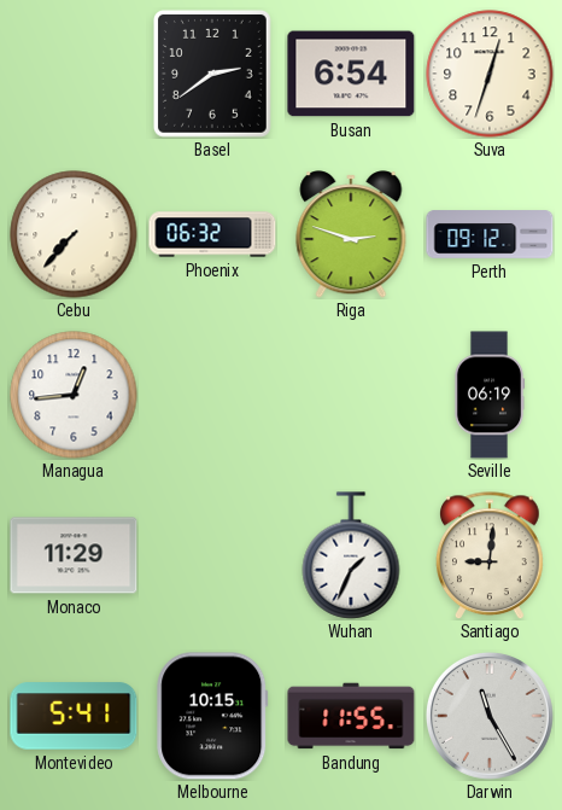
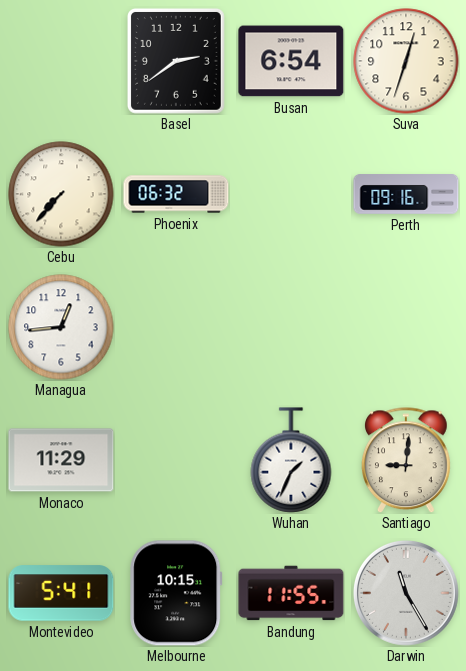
Riga: 2:48 -> none (351, 234)
Perth: 09:12 -> 09:16 (406, 194)
Seville: 06:19 -> none (490, 395)
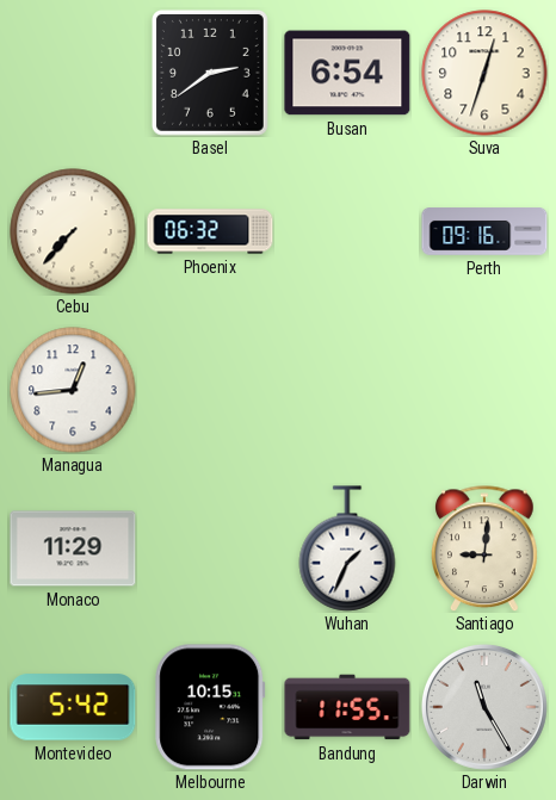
Montevideo: 5:41 -> 5:42 (73, 707)
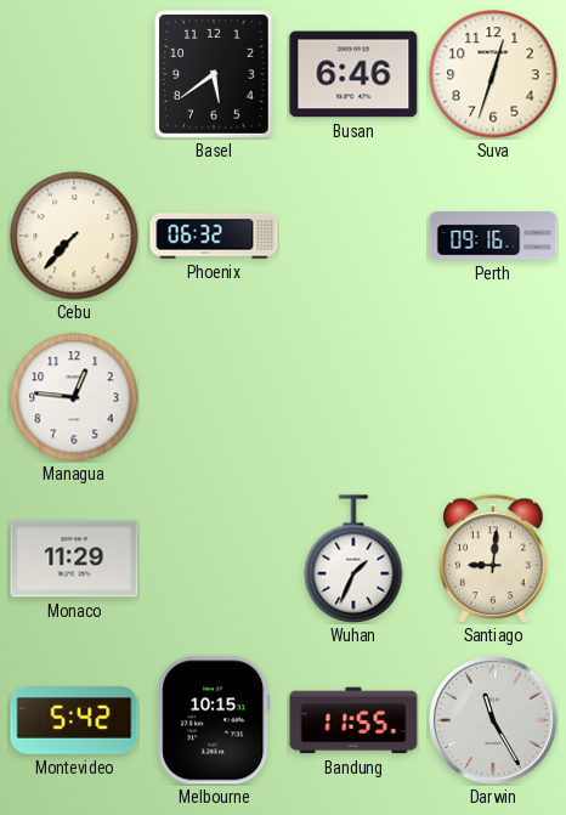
Basel: 2:39 -> 5:39 (214, 74)
Busan: 6:54 -> 6:46 (353, 74)
Managua: 12:44 -> 12:46 (74, 397)
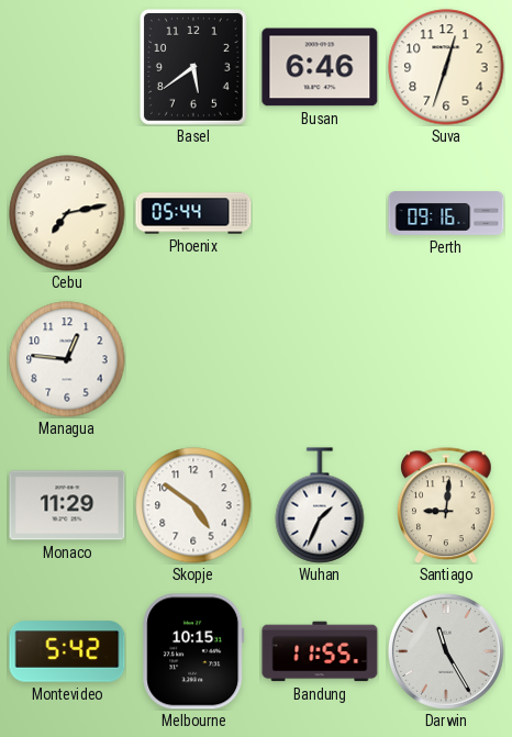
Cebu: 7:37 -> 7:13 (67, 213)
Phoenix: 06:32 -> 05:44 (193, 213)
Skopje: none -> 4:51 (193, 505)
